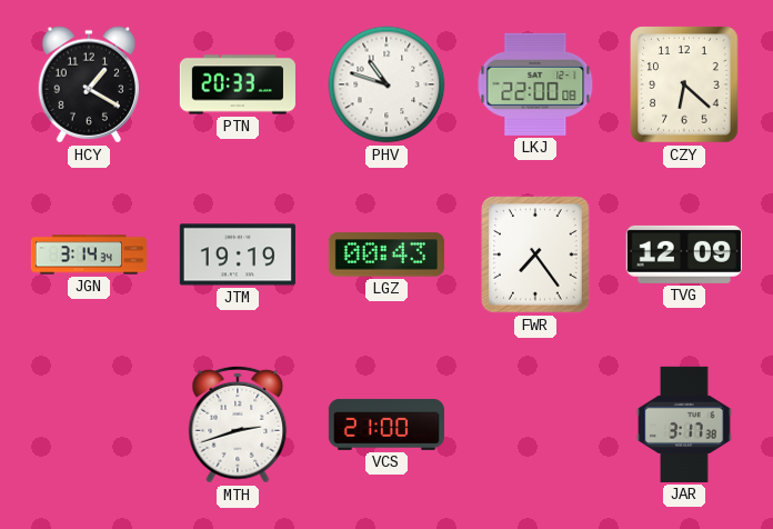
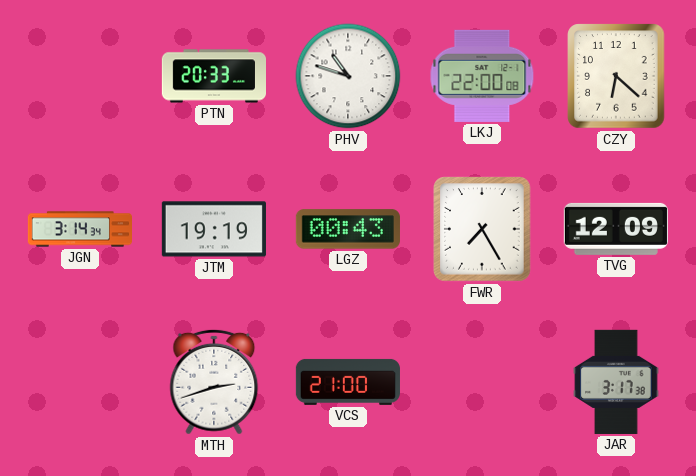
HCY: 1:20 -> none (88, 84)
FWR: 7:24 -> 7:25 (482, 229)
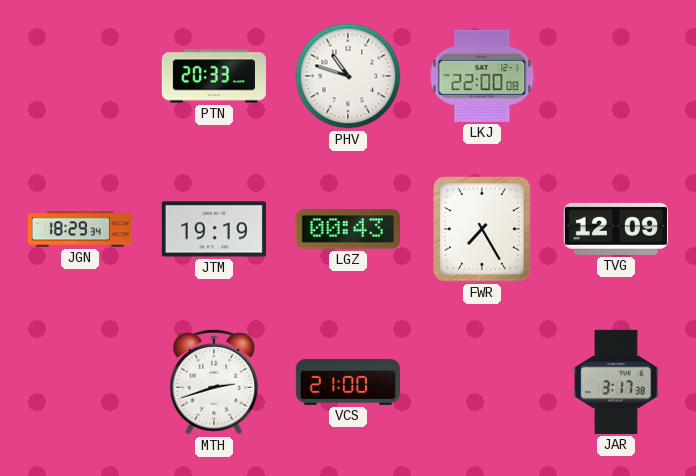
CZY: 6:22 -> none (616, 76)
JGN: 3:14 -> 18:29 (79, 229)
